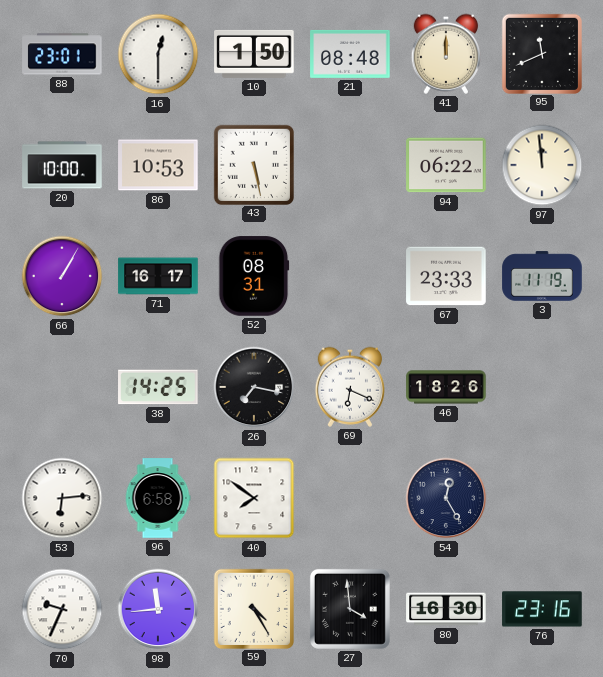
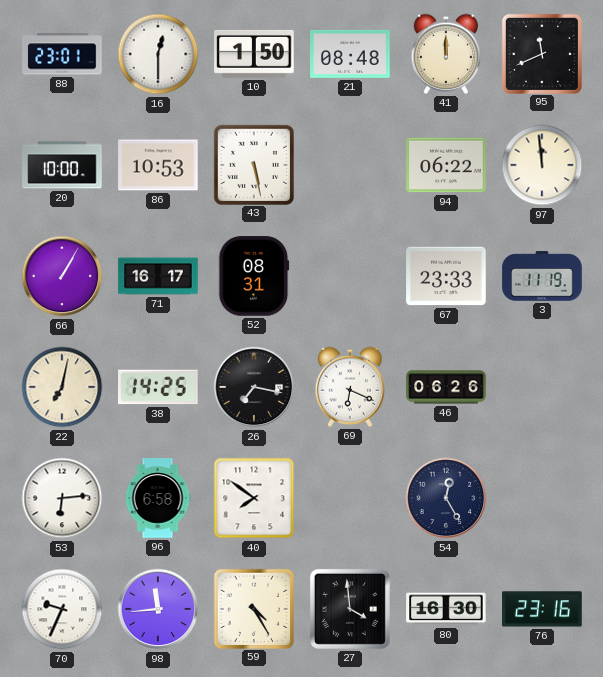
22: none -> 7:02 (62, 387)
46: 18:26 -> 06:26 (446, 387)
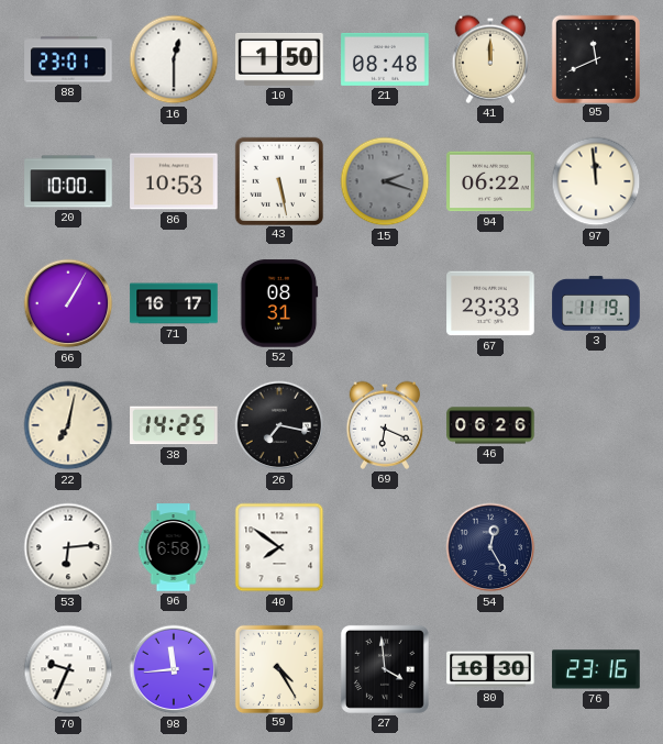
15: none -> 2:18 (385, 181)
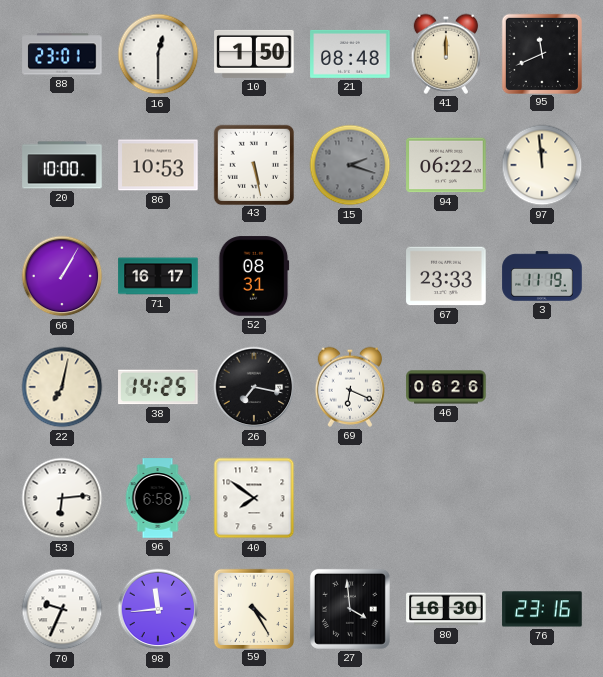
54: 12:25 -> none (490, 547)
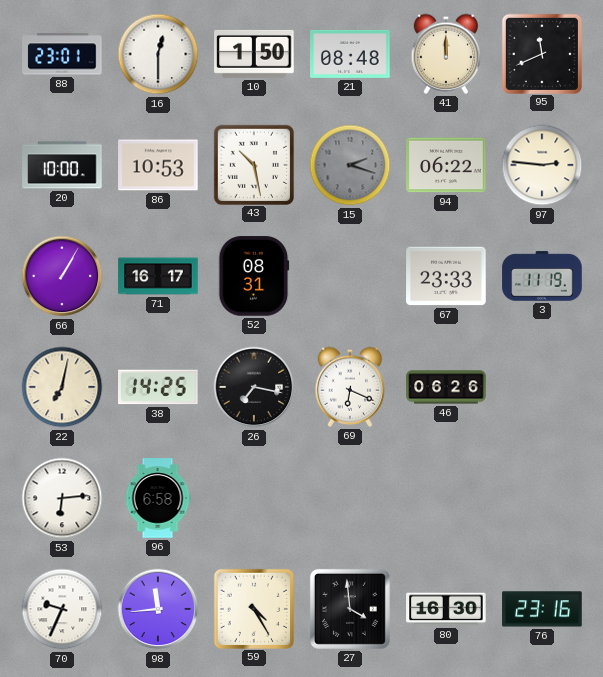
43: 5:28 -> 10:28 (253, 164)
97: 11:59 -> 2:46 (542, 165)
40: 7:51 -> none (254, 498)
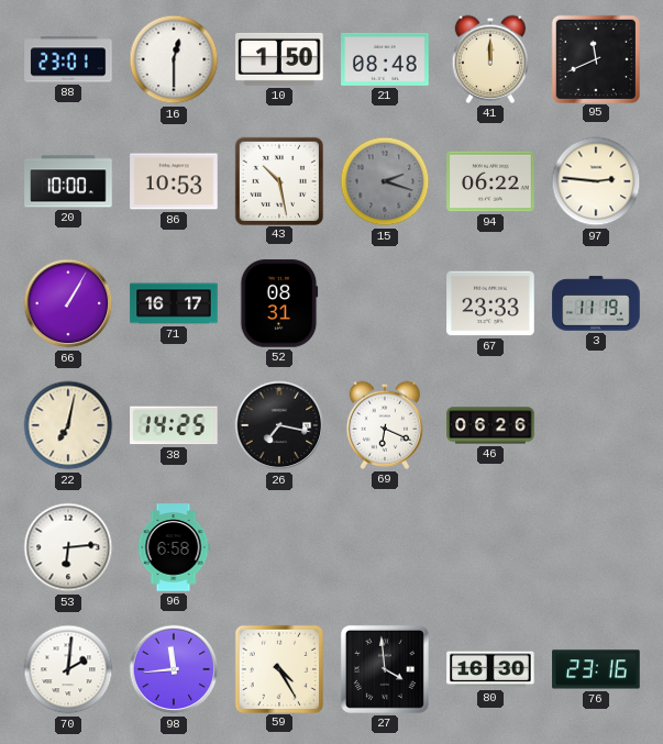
70: 9:34 -> 2:01 (68, 669)
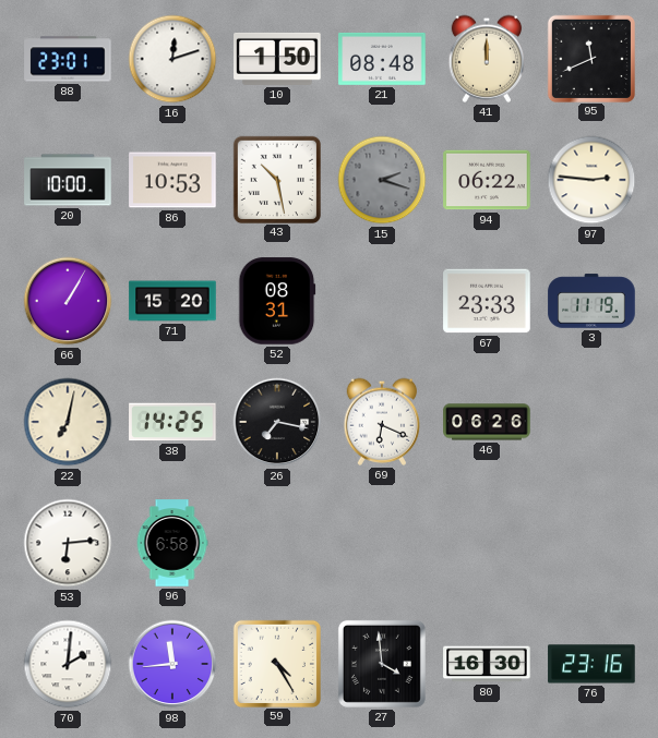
16: 12:30 -> 12:12 (172, 59)
71: 16:17 -> 15:20 (172, 301)
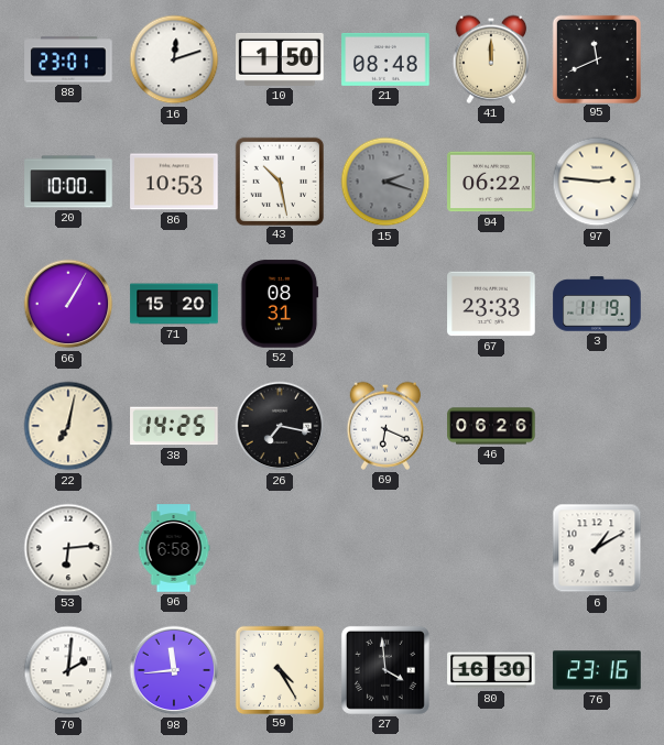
6: none -> 1:10 (597, 548)
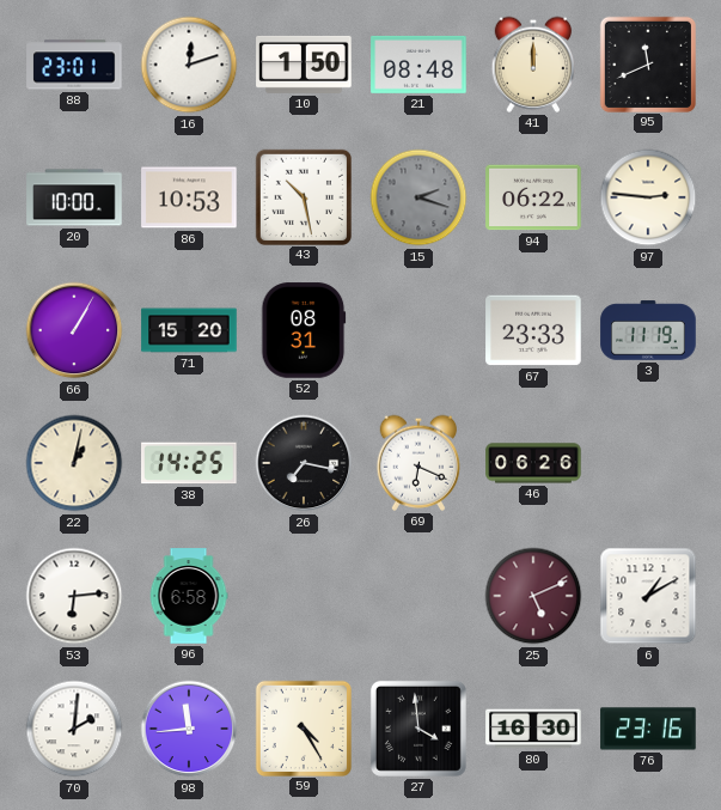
22: 7:02 -> 1:02 (74, 463)
25: none -> 5:11 (533, 596)
